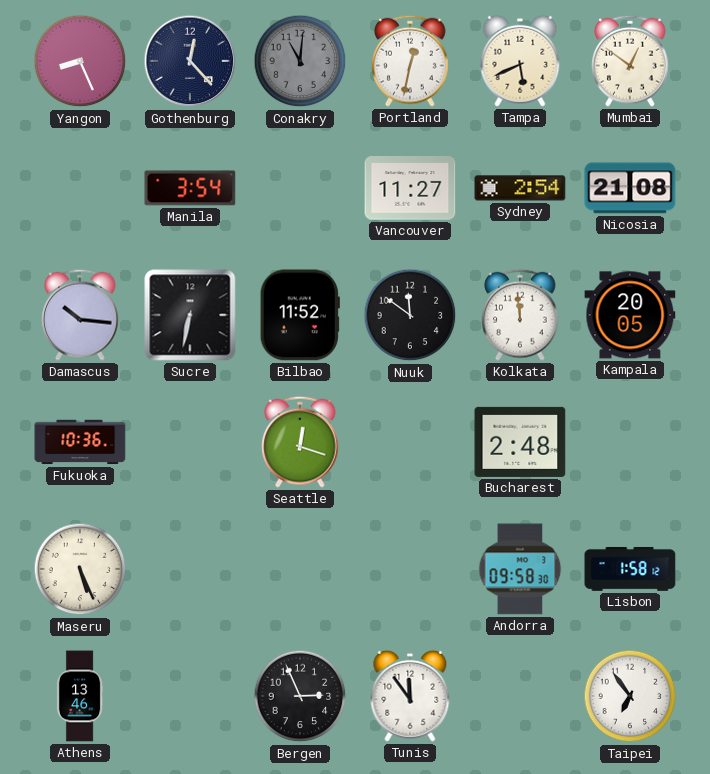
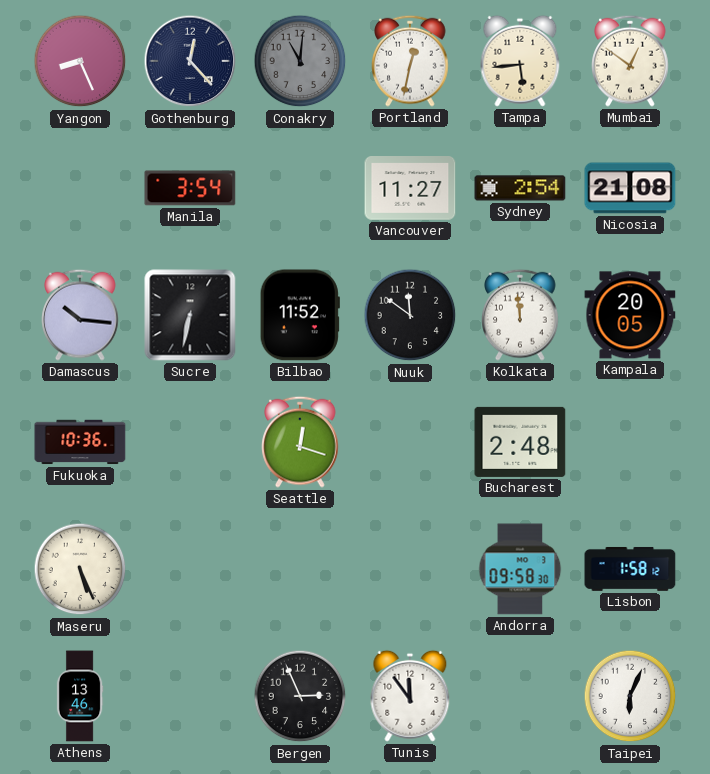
Tampa: 5:41 -> 5:44 (520, 61)
Taipei: 6:54 -> 6:04 (630, 696)
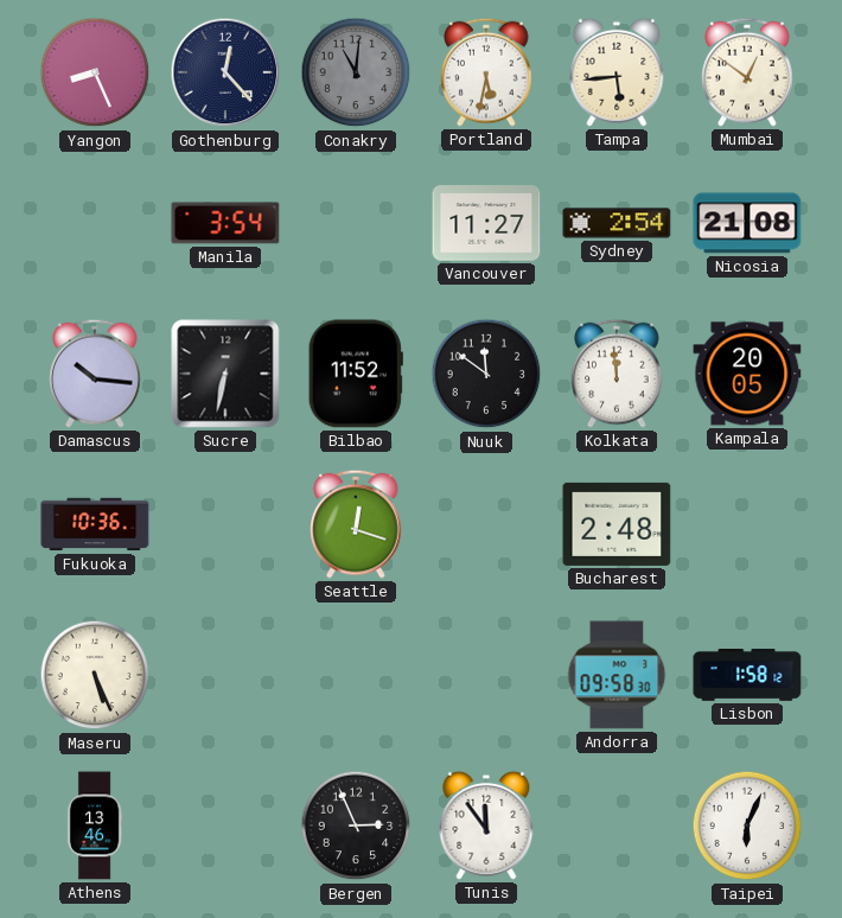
Portland: 12:32 -> 5:32 (486, 72)
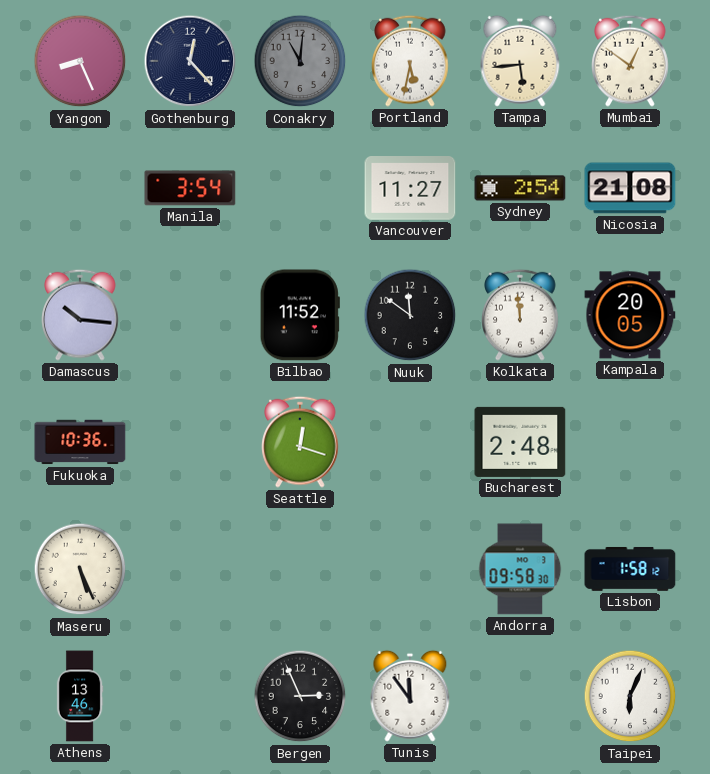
Sucre: 6:32 -> none (225, 374)
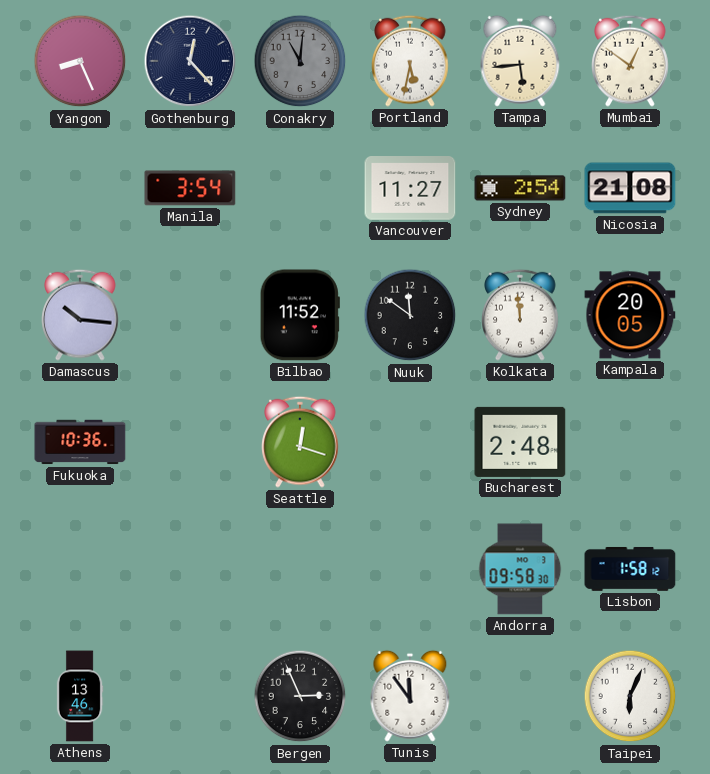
Maseru: 5:26 -> none (80, 569)
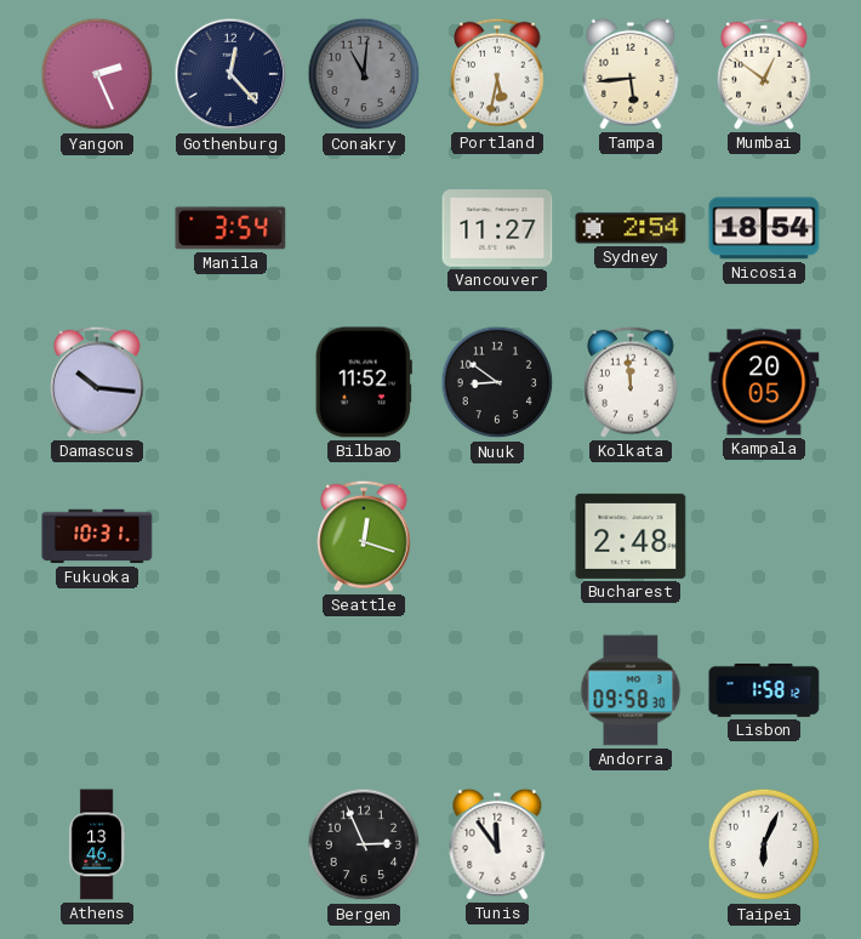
Yangon: 8:26 -> 2:26 (97, 74)
Nicosia: 21:08 -> 18:54 (764, 228)
Nuuk: 11:51 -> 8:51 (497, 382)
Fukuoka: 10:36 -> 10:31 (97, 536)
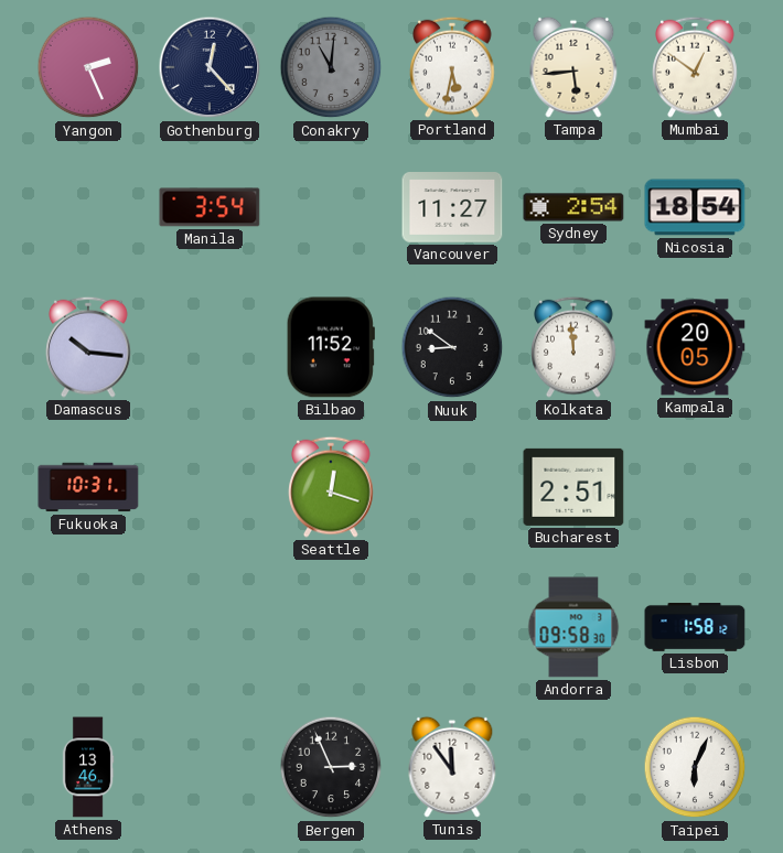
Bucharest: 2:48 -> 2:51 (573, 487)
